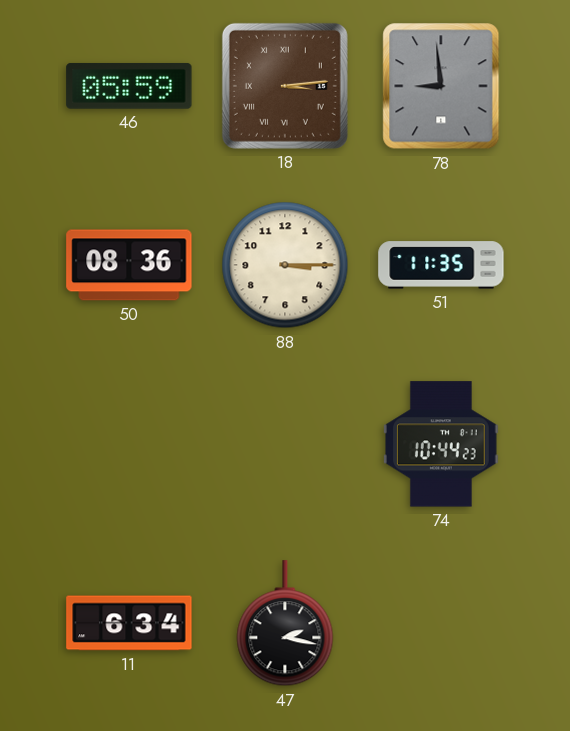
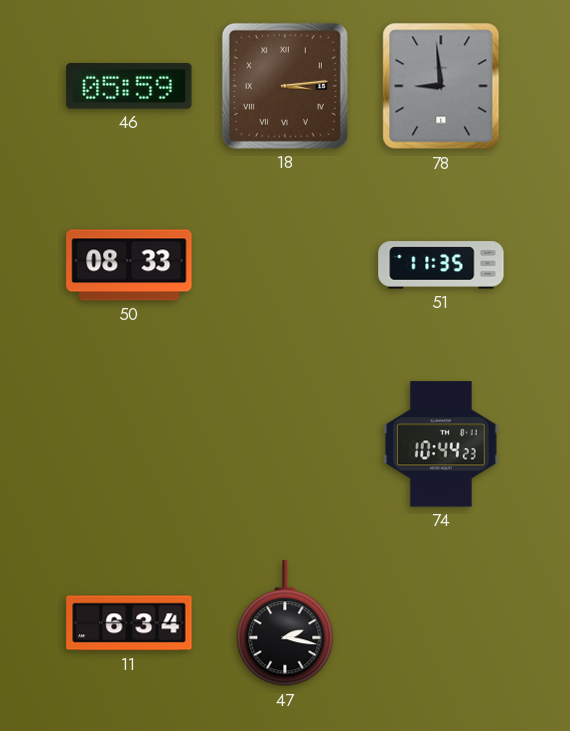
50: 08:36 -> 08:33 (129, 265)
88: 3:15 -> none (285, 265)
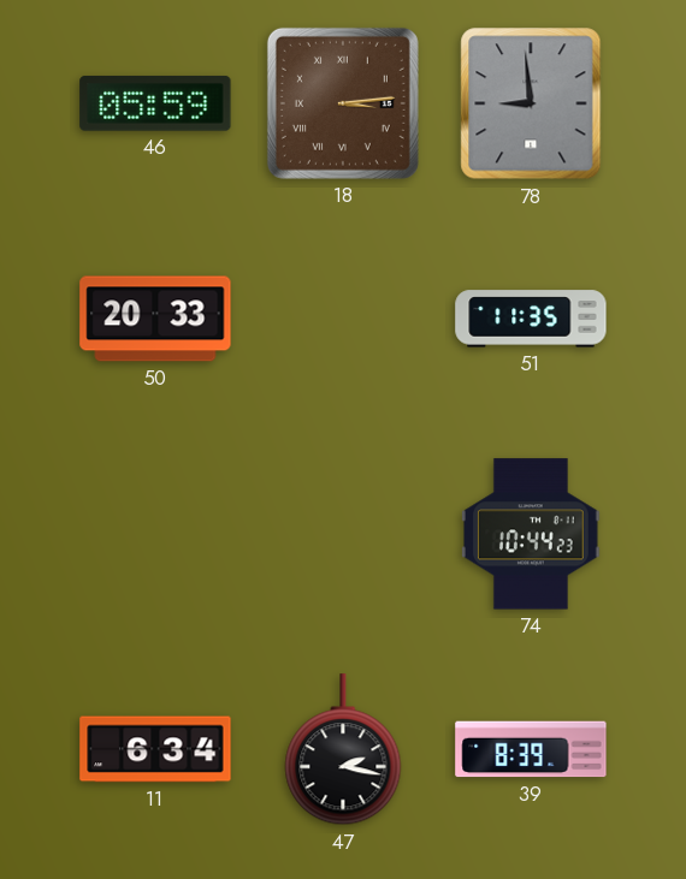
50: 08:33 -> 20:33 (155, 319)
39: none -> 8:39 (531, 749)
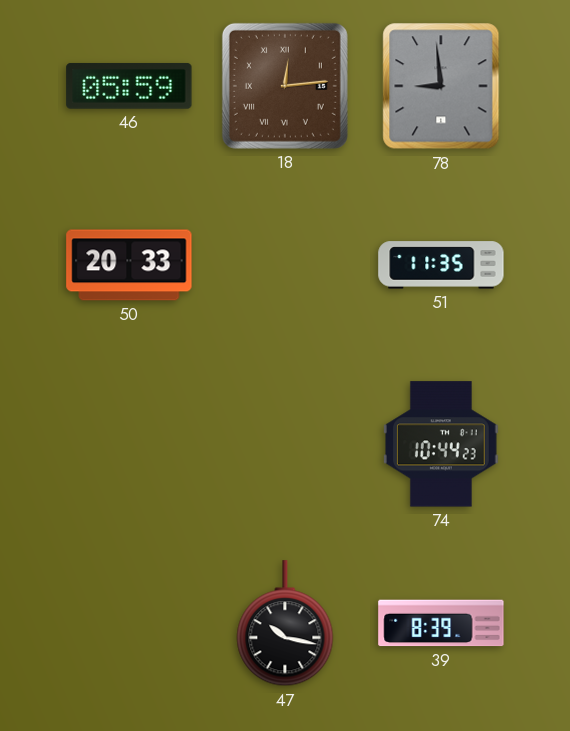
18: 3:14 -> 12:14 (285, 86)
11: 6:34 -> none (155, 749)
47: 2:17 -> 10:17 (285, 624)
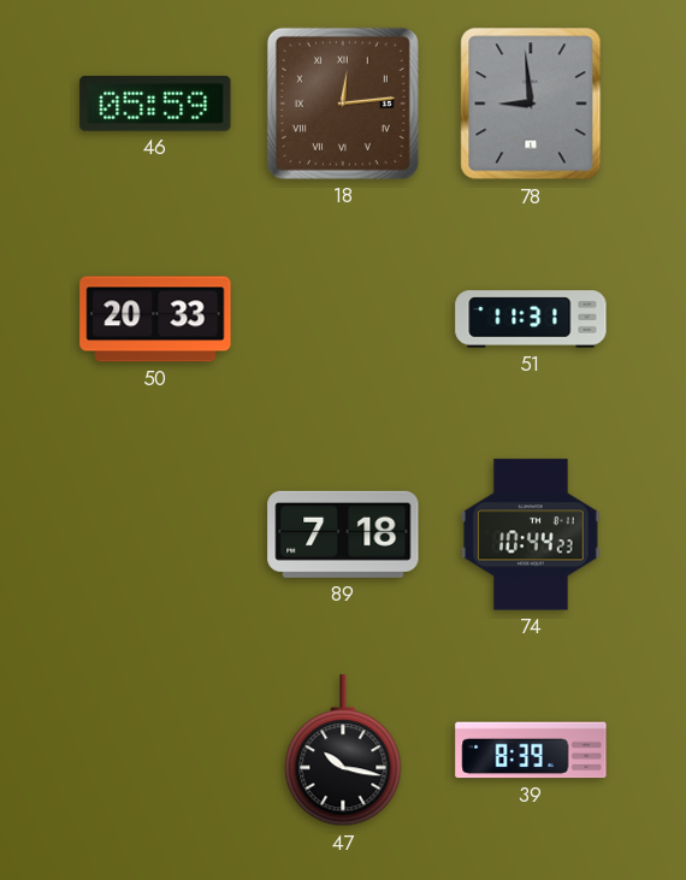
51: 11:35 -> 11:31 (531, 319)
89: none -> 7:18 (343, 535)
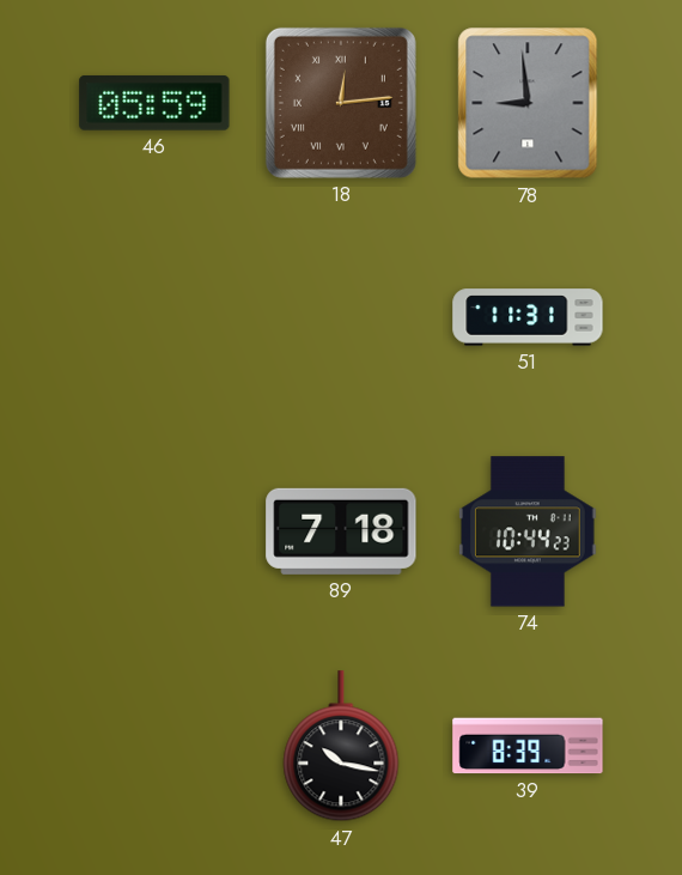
50: 20:33 -> none (155, 319)
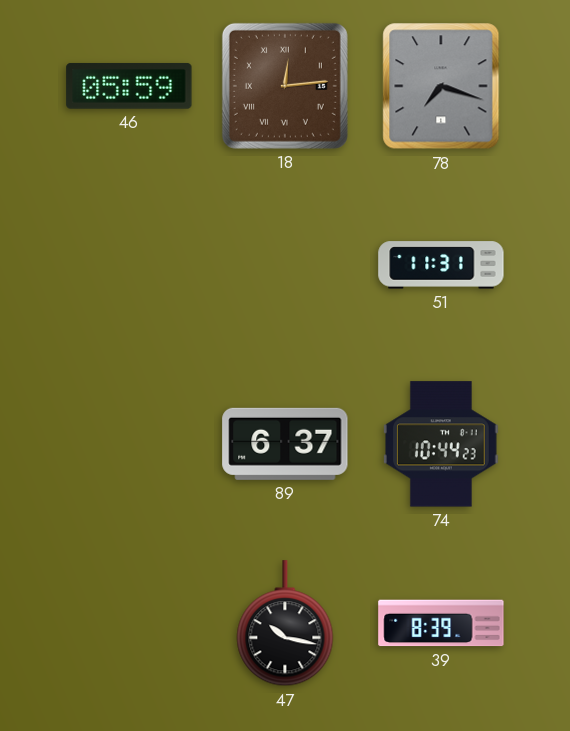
78: 8:59 -> 7:18 (441, 86)
89: 7:18 -> 6:37 (285, 444)
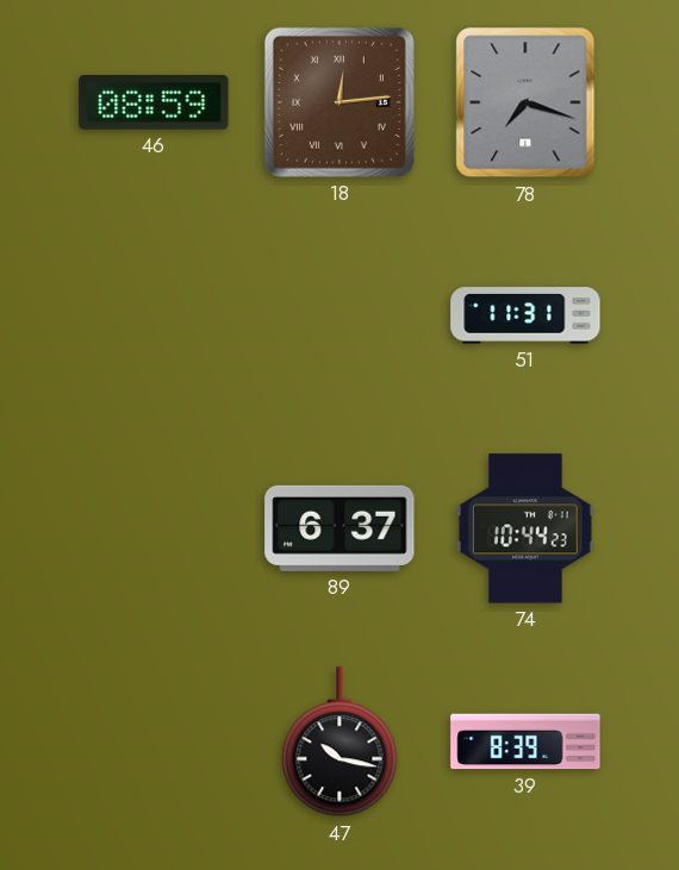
46: 05:59 -> 08:59 (154, 102)
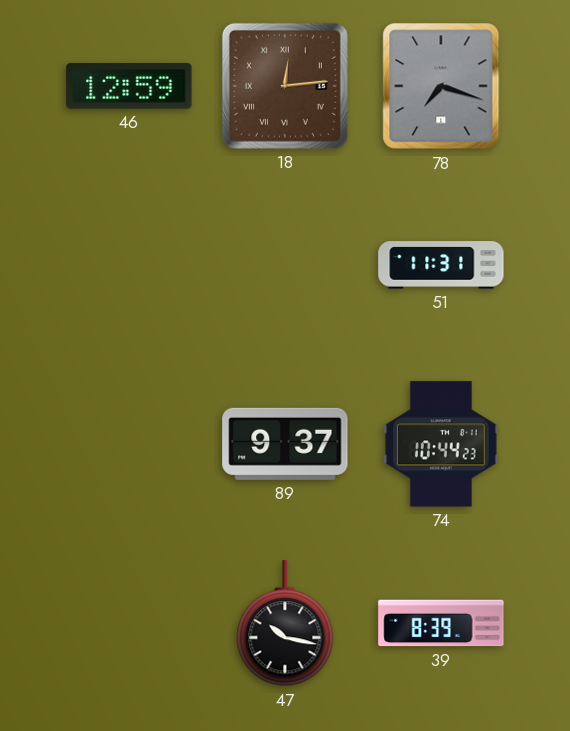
46: 08:59 -> 12:59 (129, 86)
89: 6:37 -> 9:37 (285, 444)
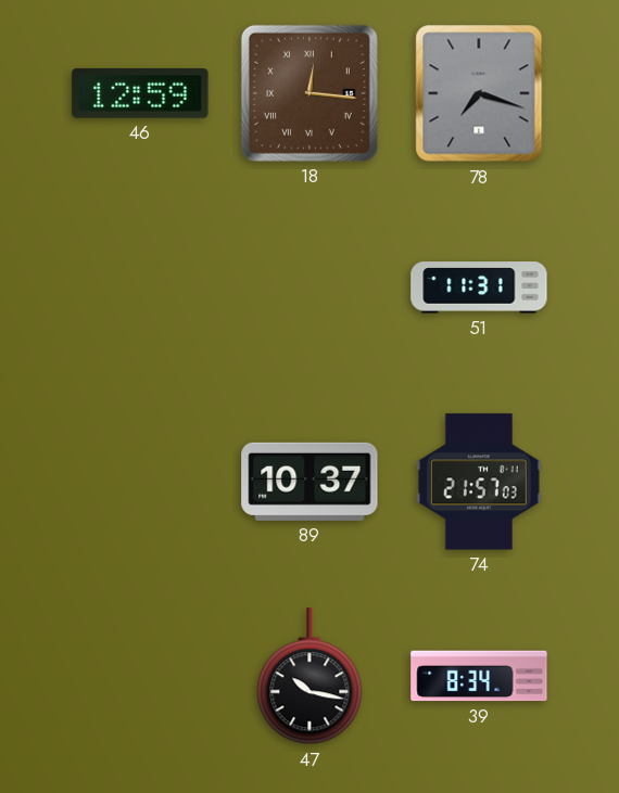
18: 12:14 -> 12:16 (309, 93)
89: 9:37 -> 10:37 (309, 482)
74: 10:44 -> 21:57 (479, 482)
39: 8:39 -> 8:34 (479, 676)
